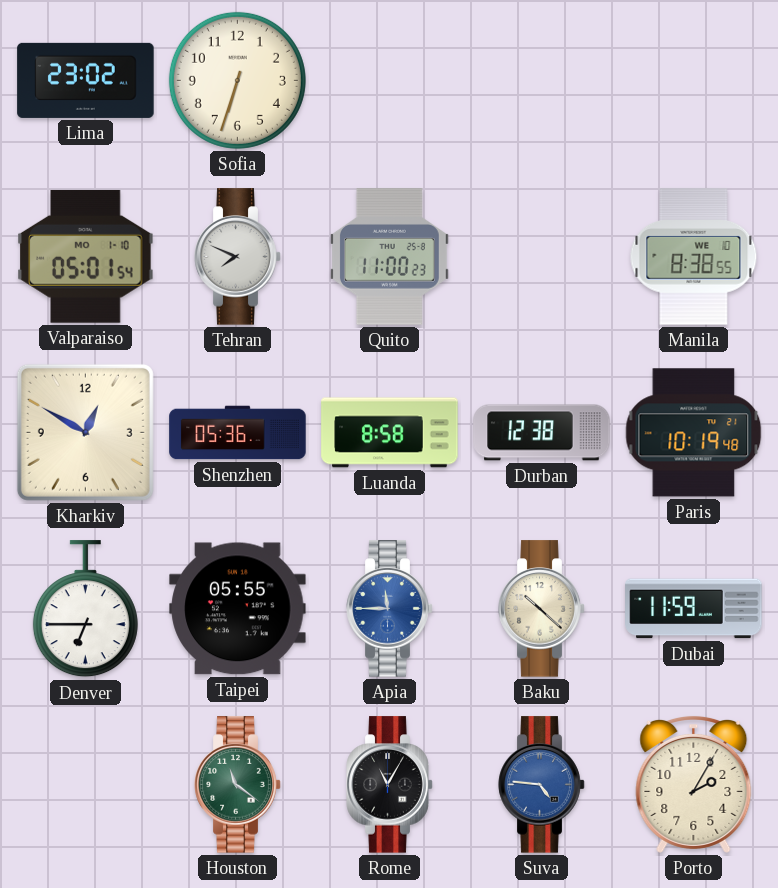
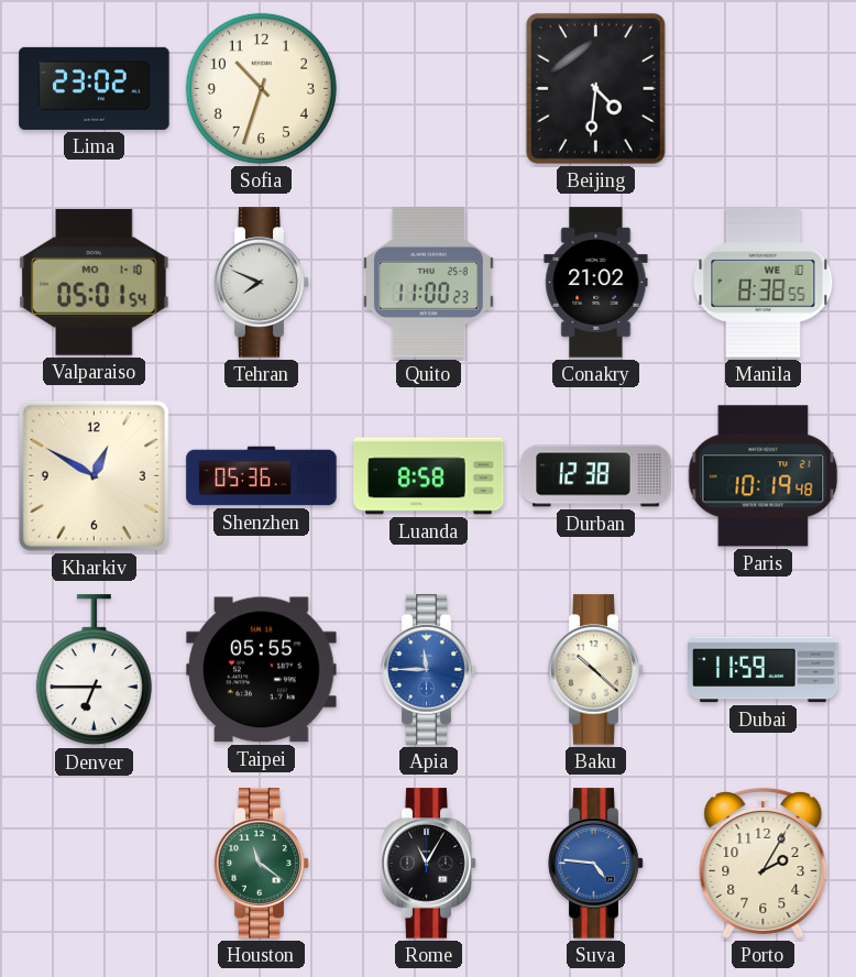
Sofia: 6:33 -> 10:33 (261, 88)
Beijing: none -> 4:31 (595, 88)
Conakry: none -> 21:02 (596, 283)
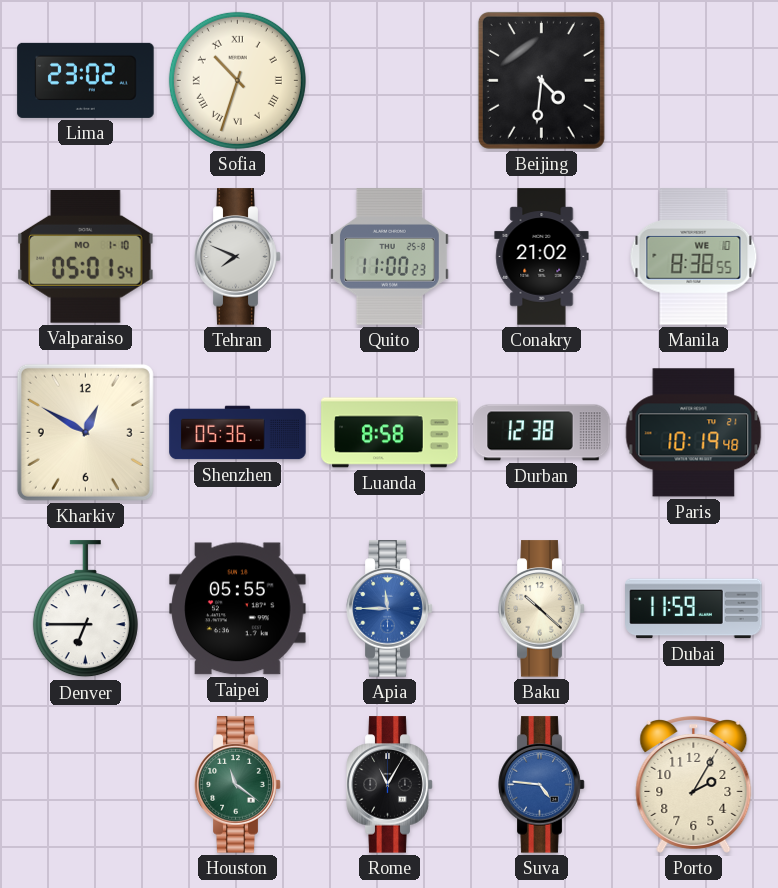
Sofia numerals: Arabic -> Roman (237, 80)
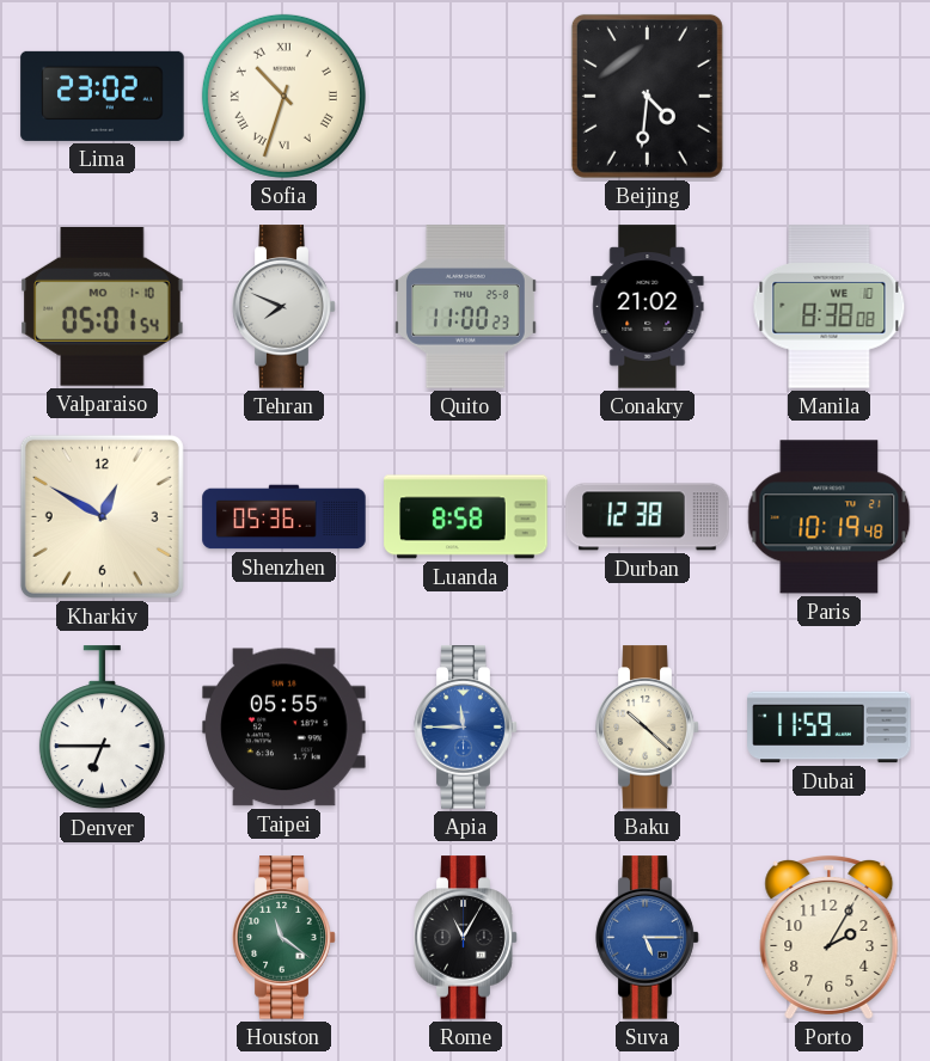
Manila: 8:38:55 -> 8:38:08 (830, 307)
Suva: 4:46 -> 5:15 (648, 938)
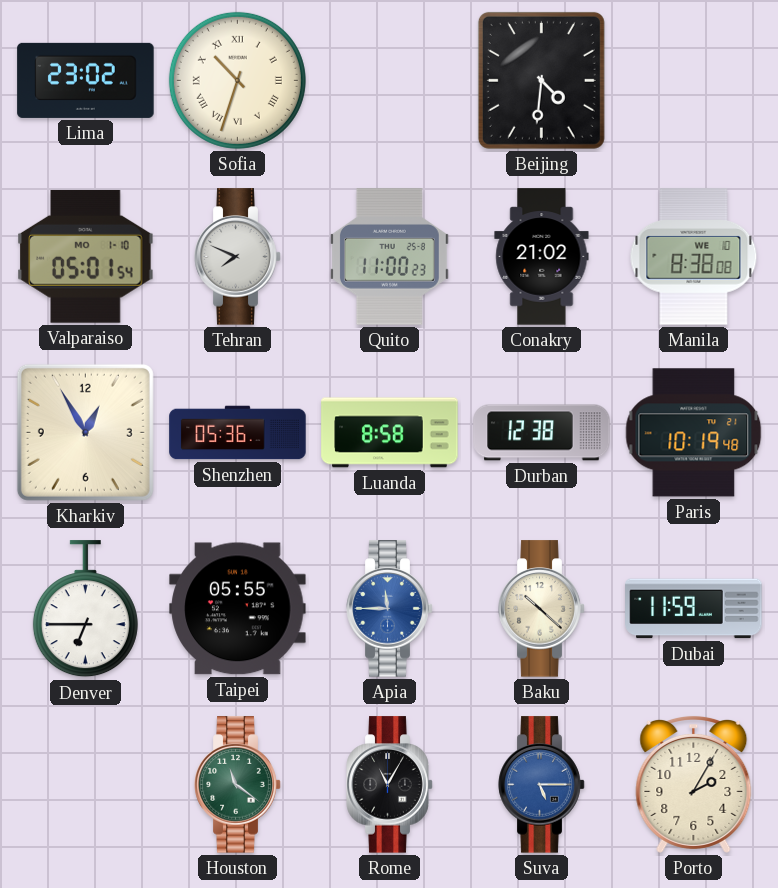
Kharkiv: 12:50 -> 12:55 (85, 432)
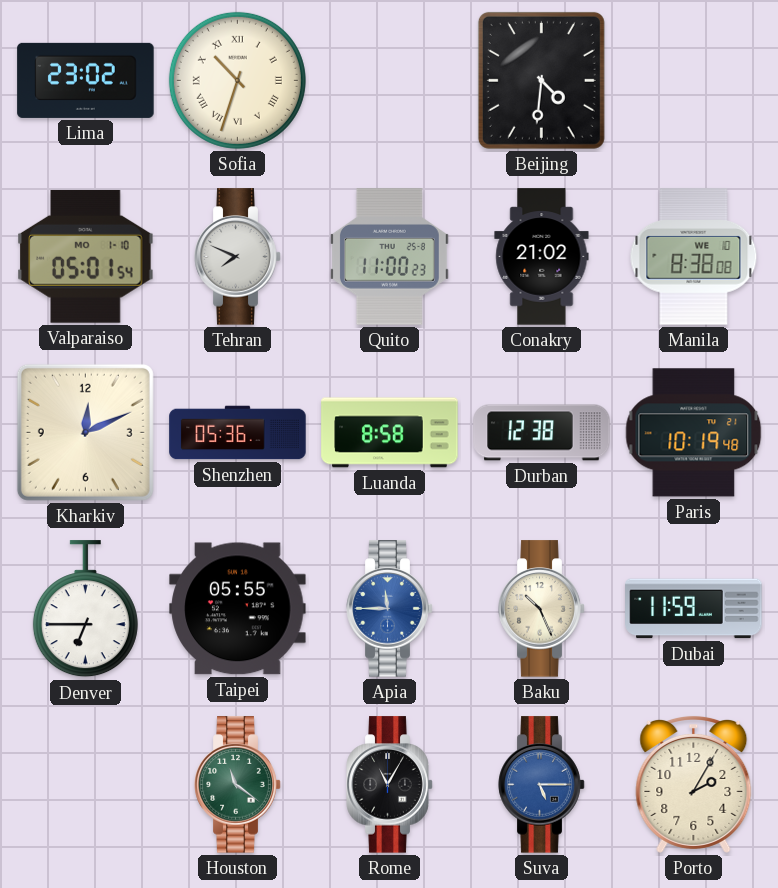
Kharkiv: 12:55 -> 12:11 (85, 432)
Baku: 10:22 -> 10:26 (542, 609)
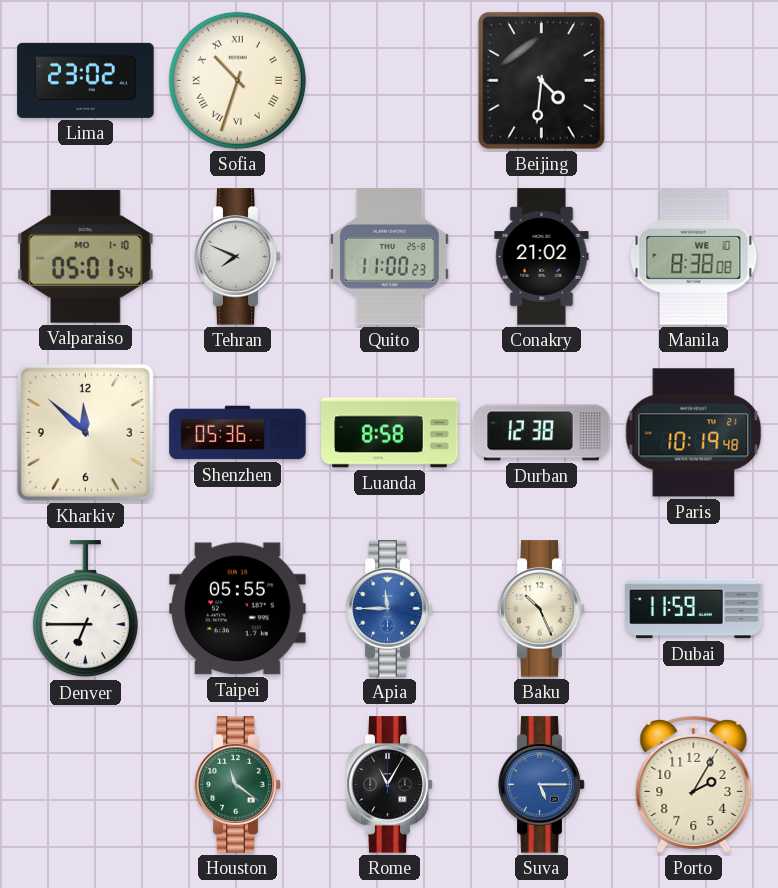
Kharkiv: 12:11 -> 11:52 (85, 432)
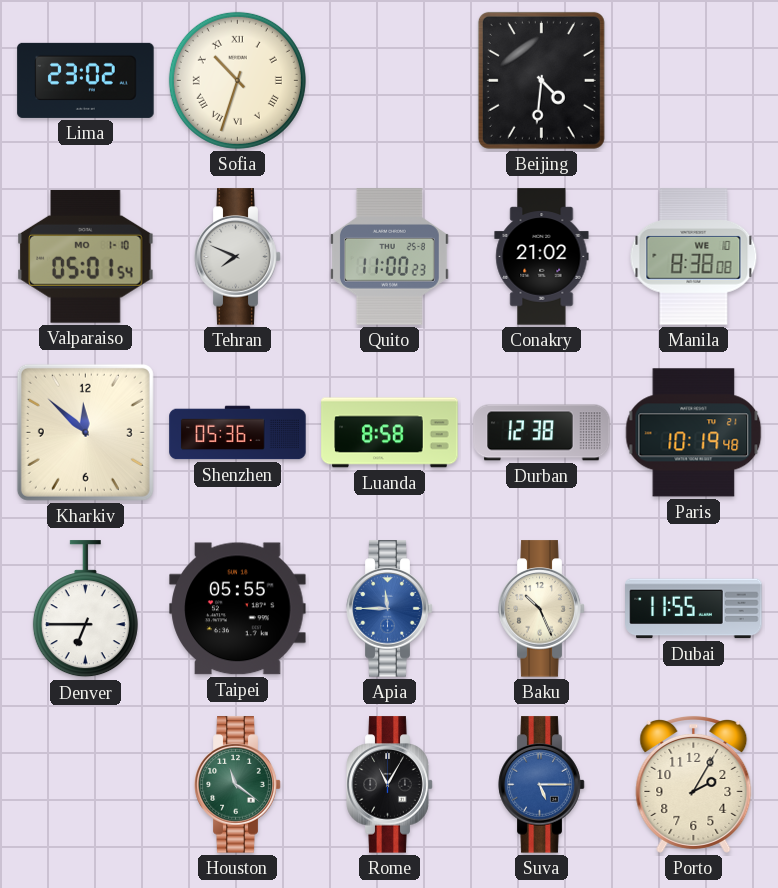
Dubai: 11:59 -> 11:55 (694, 609)
